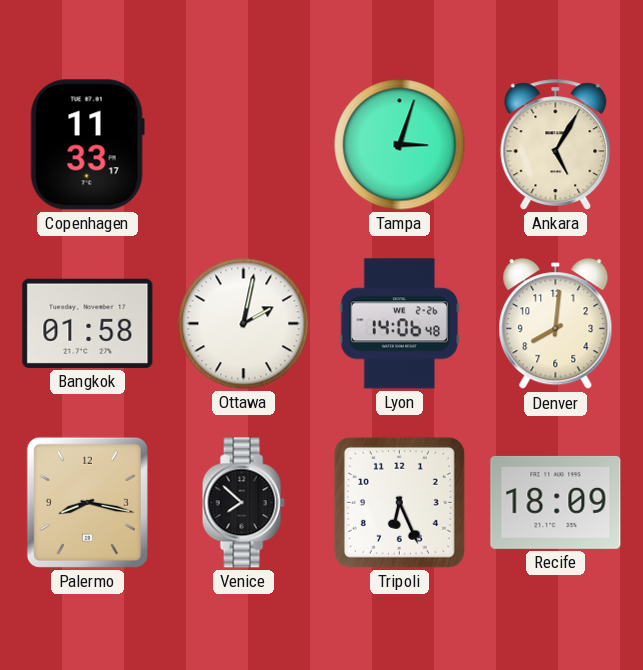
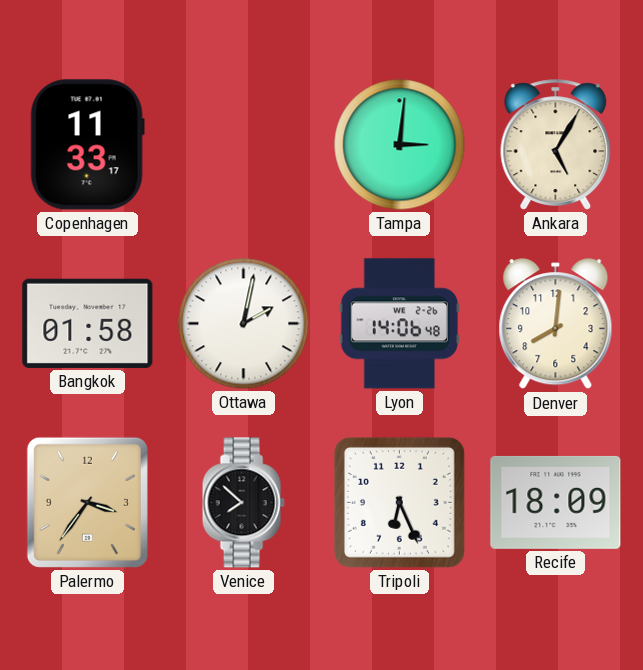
Tampa: 3:03 -> 3:01 (400, 145)
Palermo: 8:17 -> 3:36 (87, 502)
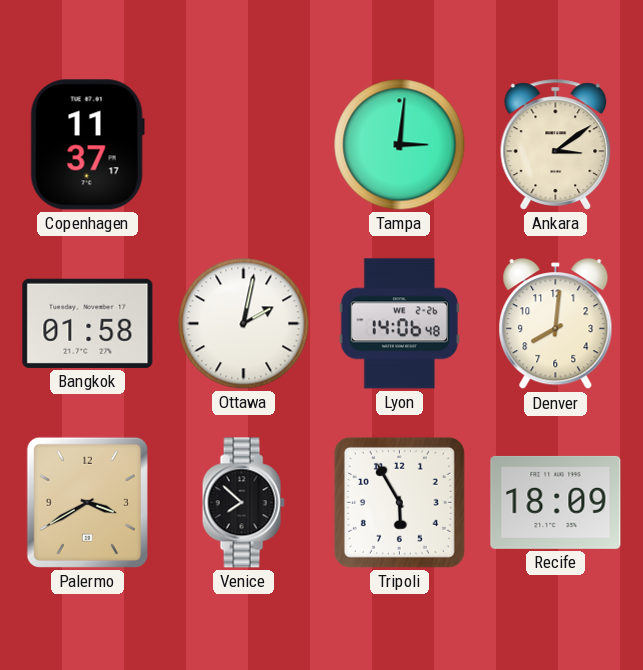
Copenhagen: 11:33 -> 11:37 (87, 145)
Ankara: 5:05 -> 3:09 (556, 145)
Palermo: 3:36 -> 3:40 (87, 502)
Tripoli: 6:26 -> 5:55 (399, 502)
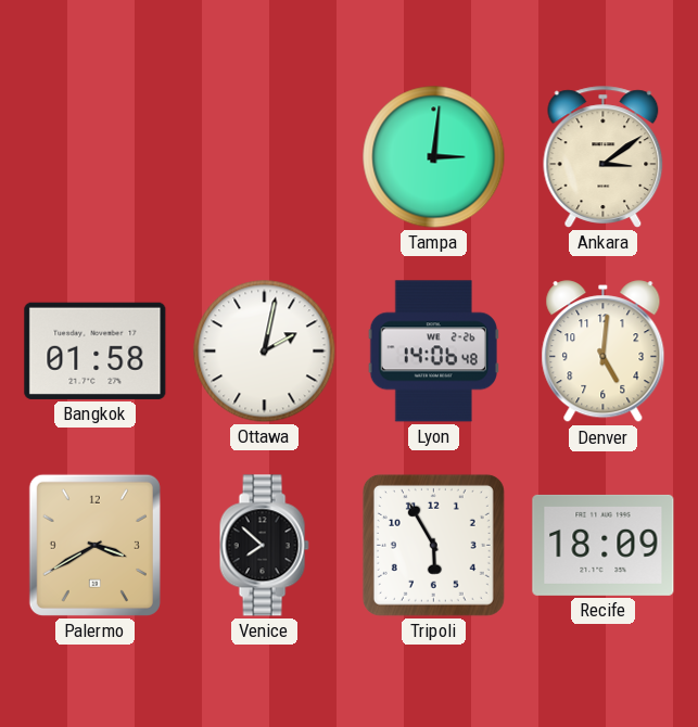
Copenhagen: 11:37 -> none (87, 145)
Denver: 8:01 -> 5:01 (604, 352)
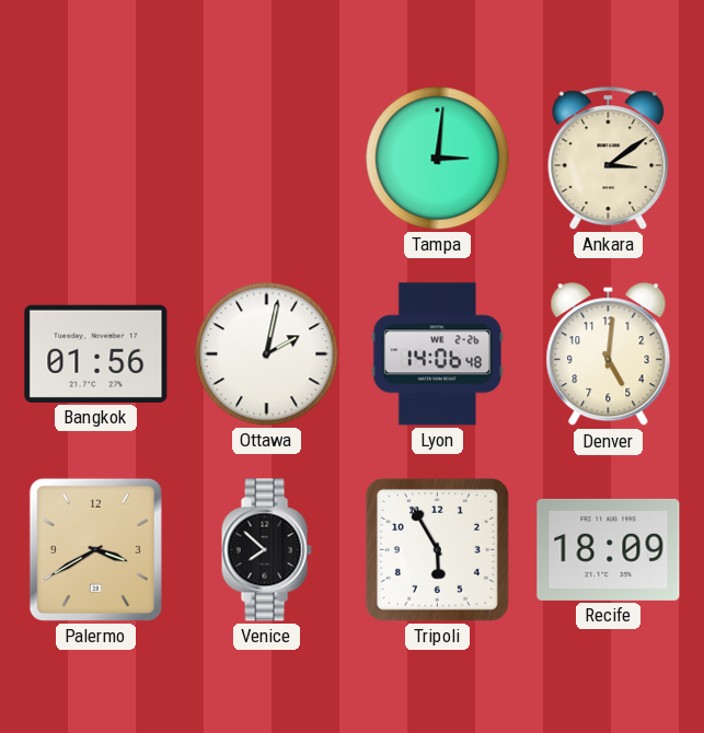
Bangkok: 01:58 -> 01:56 (96, 353)
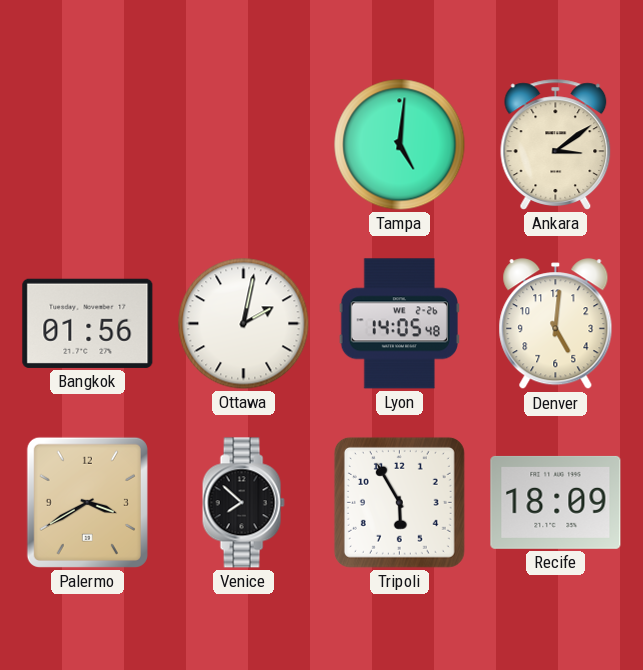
Tampa: 3:01 -> 5:01 (400, 145)
Lyon: 14:06 -> 14:05 (399, 324)
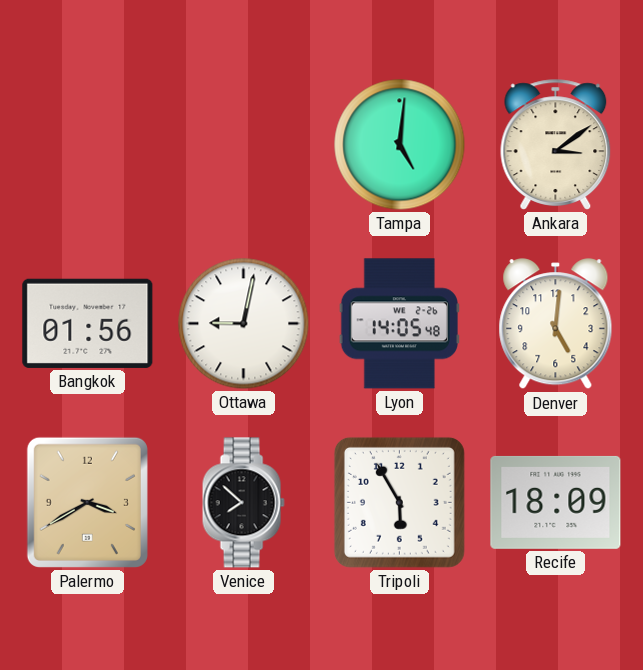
Ottawa: 2:02 -> 9:02 (244, 324)
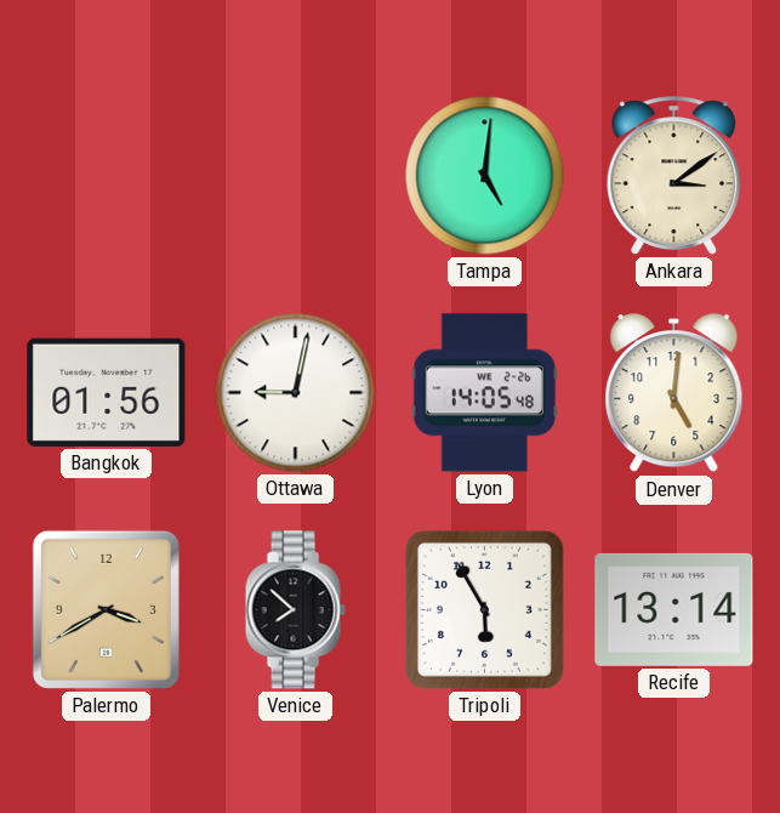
Recife: 18:09 -> 13:14 (674, 609)
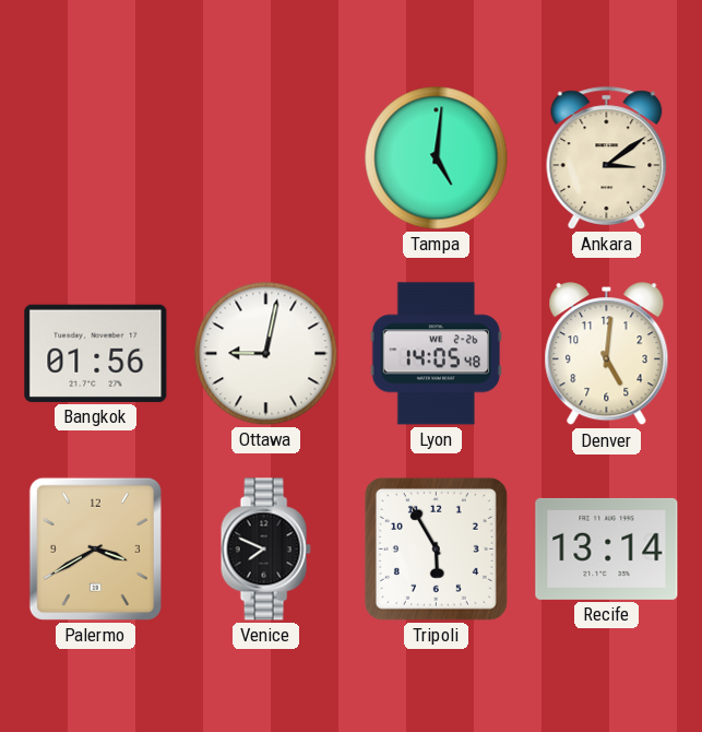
Venice: 7:52 -> 7:49 (265, 550)
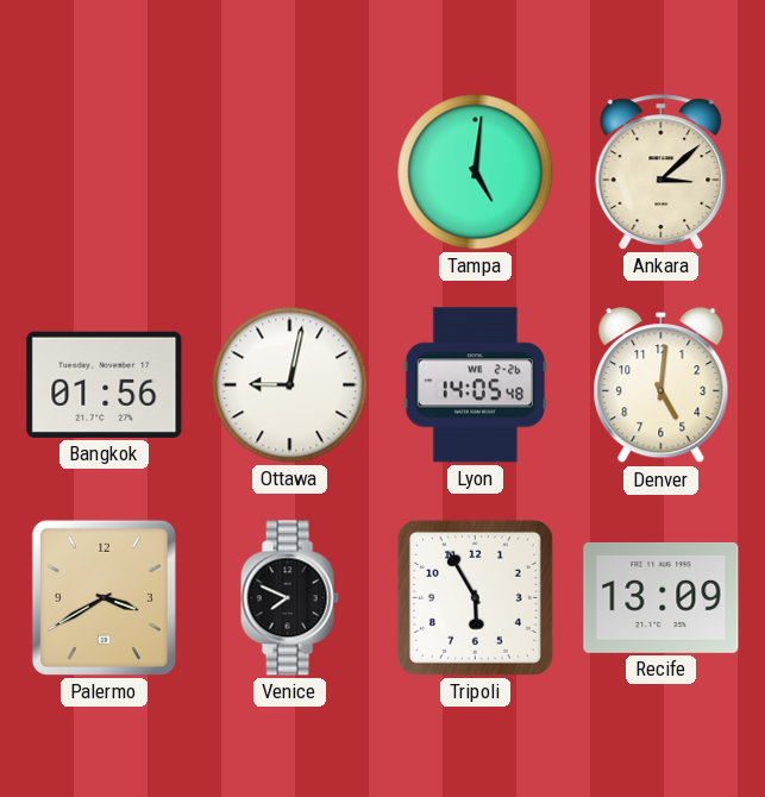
Ankara: 3:09 -> 3:08 (661, 172)
Recife: 13:14 -> 13:09 (661, 597)
